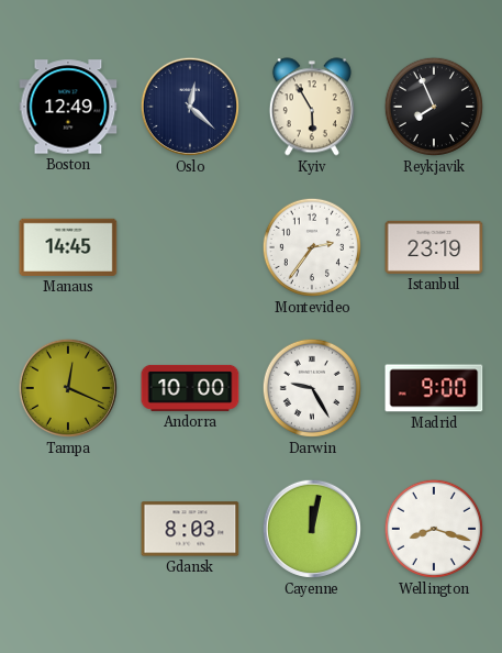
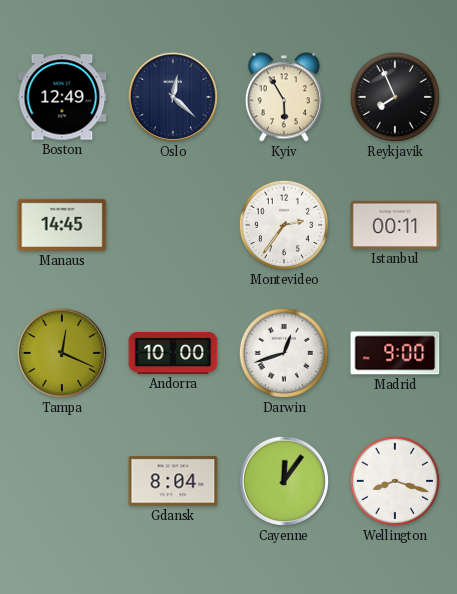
Istanbul: 23:19 -> 00:11 (395, 225)
Darwin: 9:25 -> 12:42 (284, 353)
Gdansk: 8:03 -> 8:04 (173, 481)
Cayenne: 12:02 -> 12:06 (284, 481)
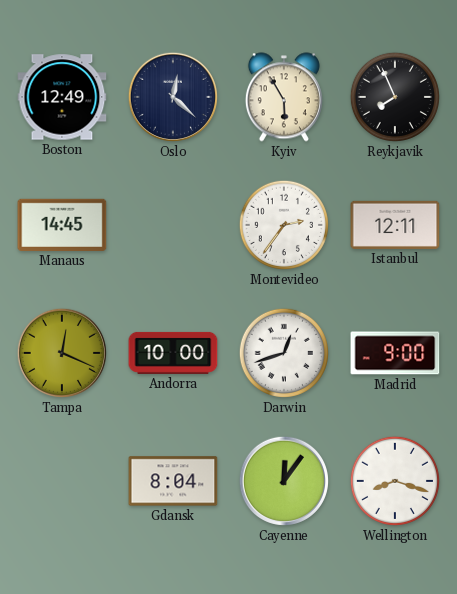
Istanbul: 00:11 -> 12:11 (395, 225)
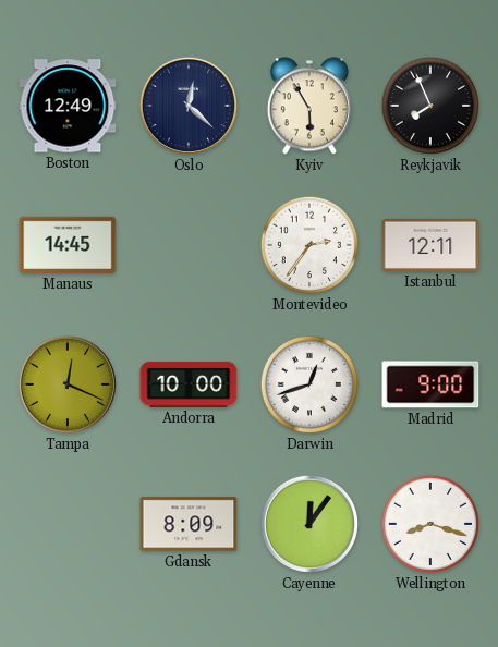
Gdansk: 8:04 -> 8:09 (189, 524)
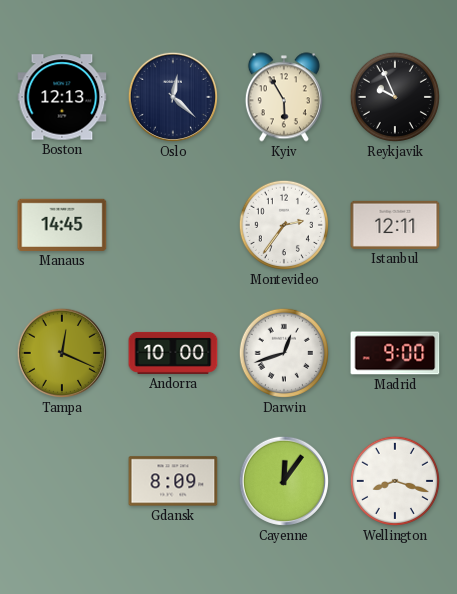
Boston: 12:49 -> 12:13 (62, 97)
Reykjavik: 7:56 -> 9:56 (395, 97)
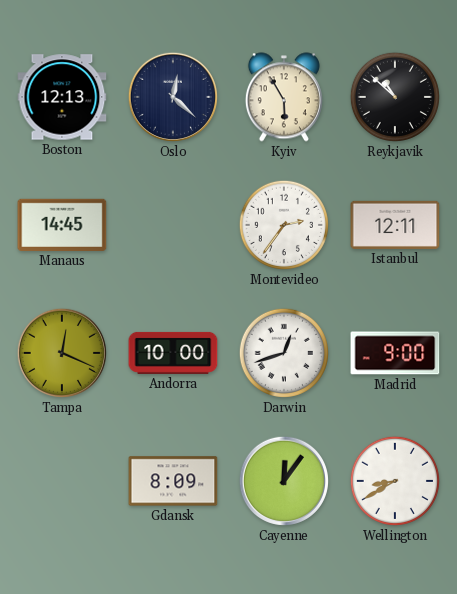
Reykjavik: 9:56 -> 10:52 (395, 97)
Wellington: 8:18 -> 8:40 (395, 481)
